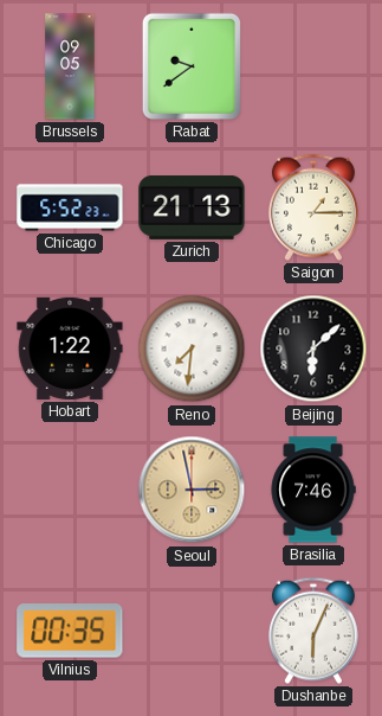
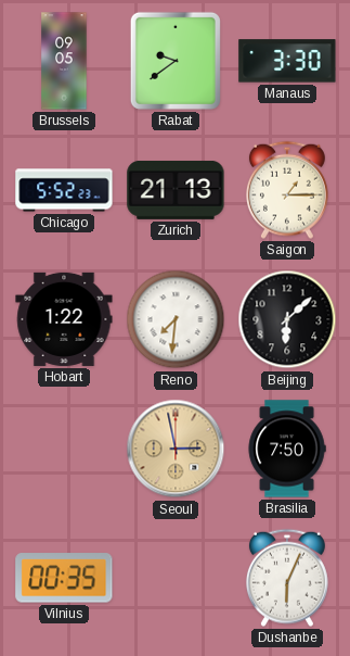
Manaus: none -> 3:30 (287, 61)
Brasilia: 7:46 -> 7:50 (287, 449)
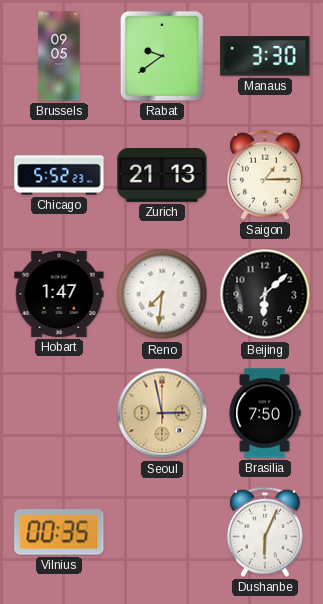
Hobart: 1:22 -> 1:47 (59, 294)
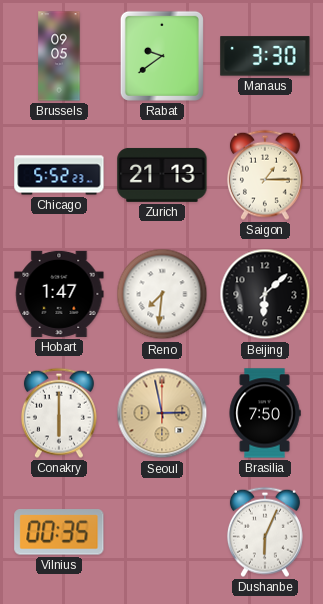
Conakry: none -> 6:00 (59, 413)
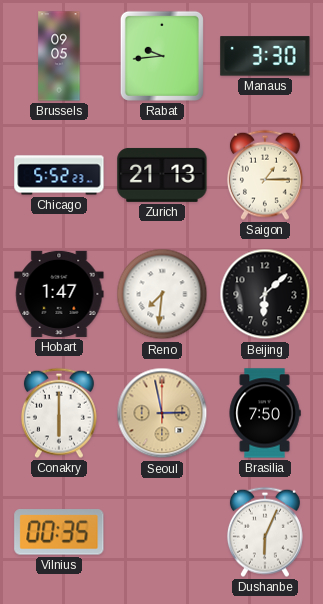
Rabat: 9:39 -> 9:44 (162, 56)
